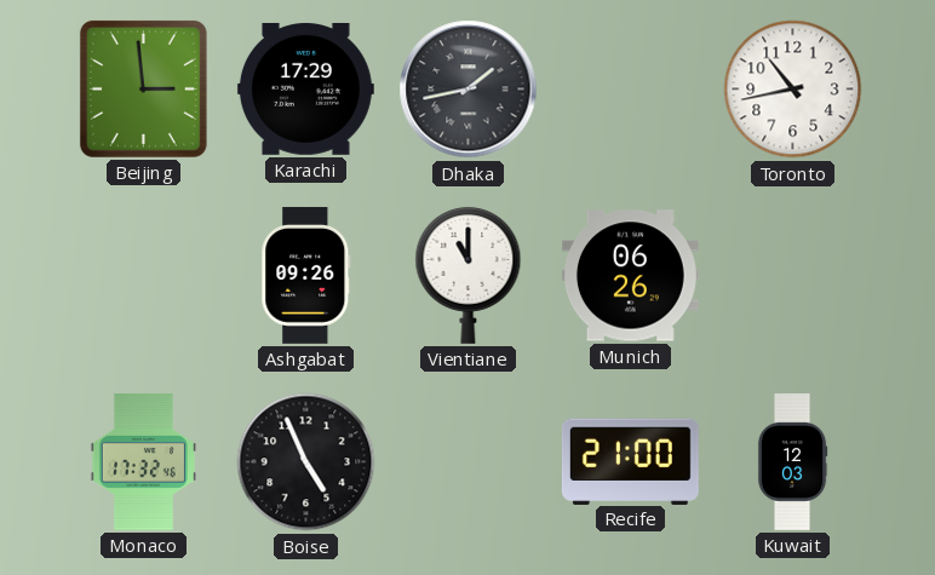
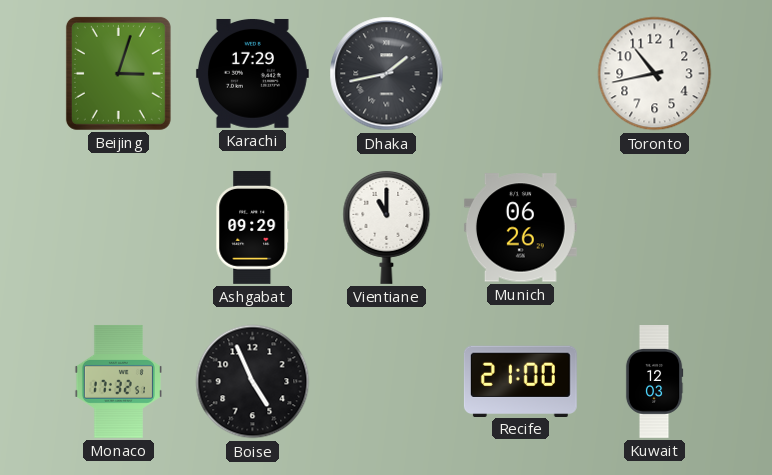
Beijing: 2:59 -> 3:03 (118, 73)
Ashgabat: 09:26 -> 09:29 (253, 227)
Monaco: 17:32:46 -> 17:32:51 (118, 381)
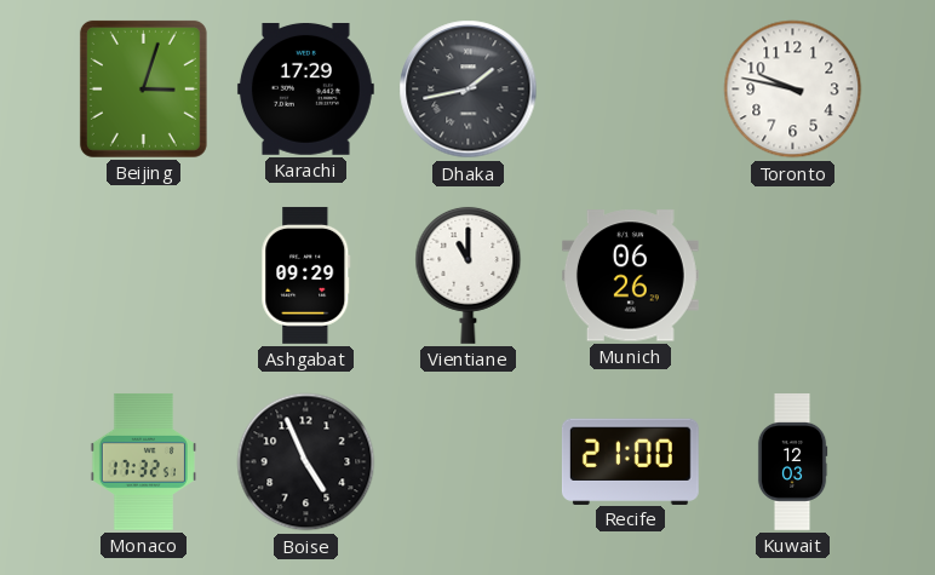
Toronto: 10:43 -> 9:47 (793, 90)
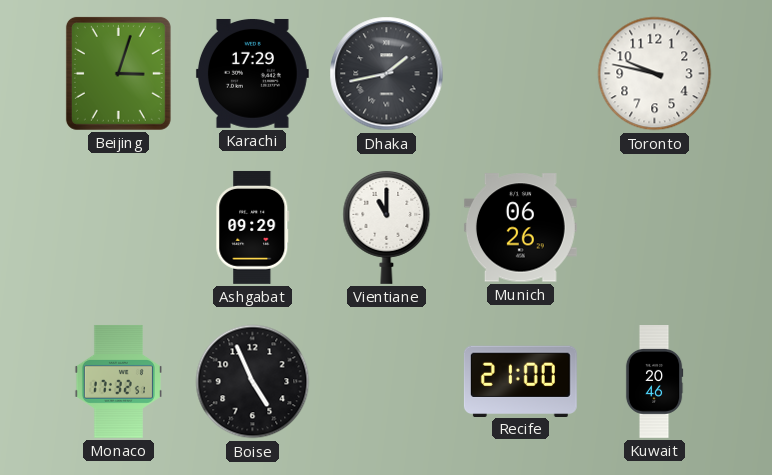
Kuwait: 12:03 -> 20:46 (654, 382)
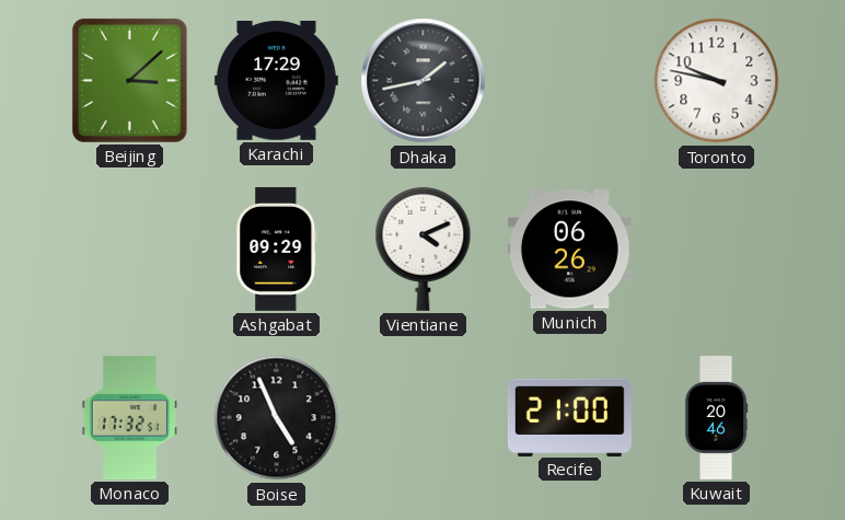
Beijing: 3:03 -> 3:08 (129, 80)
Vientiane: 11:00 -> 4:11 (424, 249)
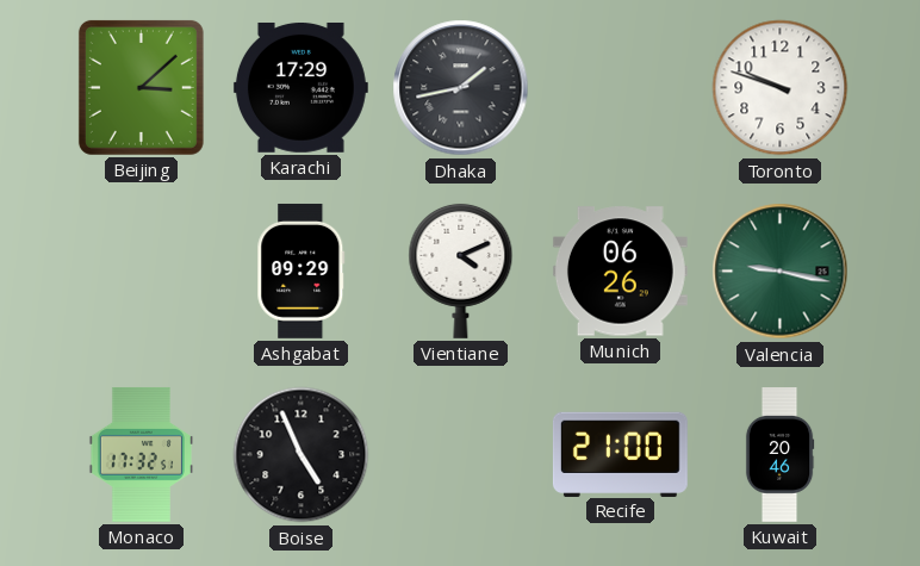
Toronto: 9:47 -> 9:48 (781, 88)
Valencia: none -> 9:17 (781, 272)
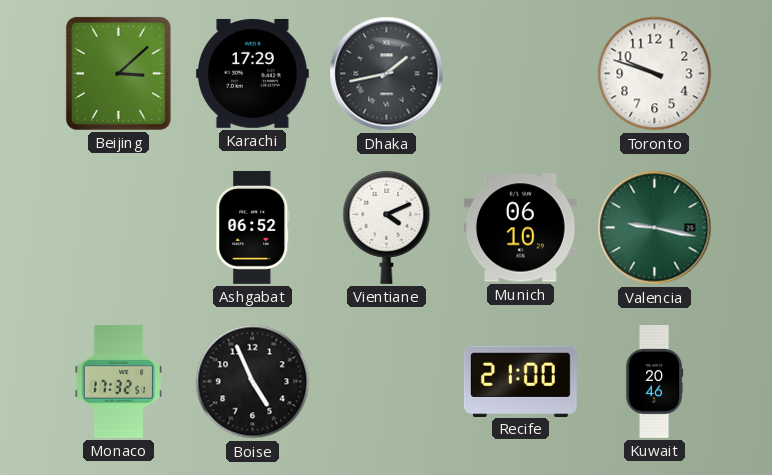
Ashgabat: 09:29 -> 06:52 (253, 227)
Munich: 06:26 -> 06:10 (520, 228)
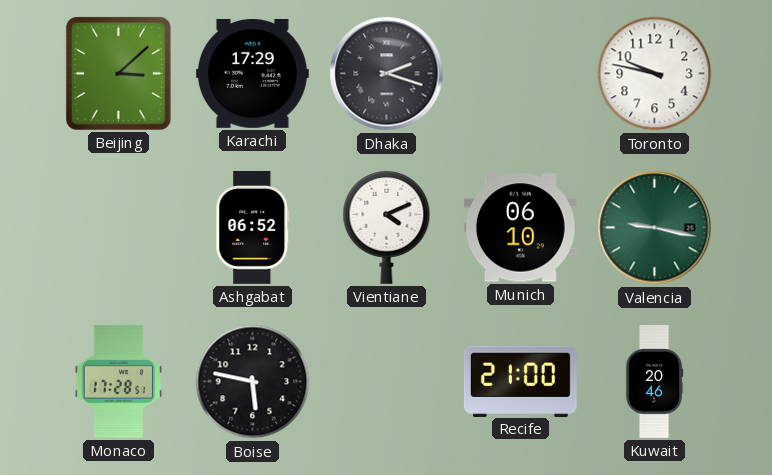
Dhaka: 1:43 -> 2:18 (387, 74)
Toronto: 9:48 -> 9:47 (655, 74)
Monaco: 17:32 -> 17:28 (118, 381)
Boise: 4:56 -> 5:47 (253, 382)
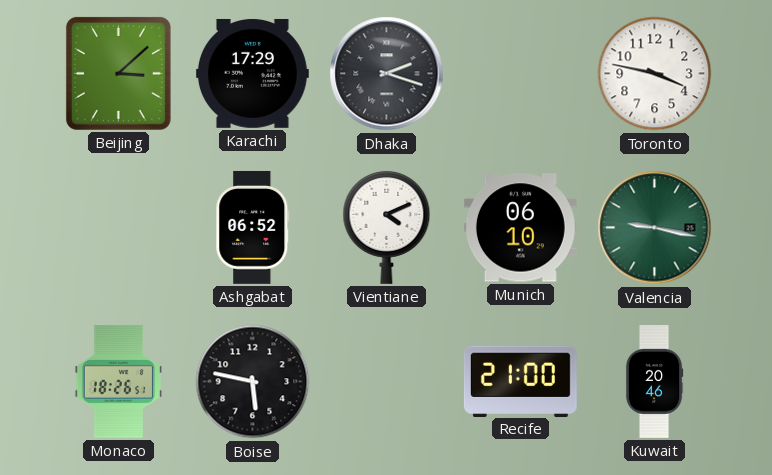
Toronto: 9:47 -> 3:47 (655, 74)
Monaco: 17:28 -> 18:26 (118, 381)
